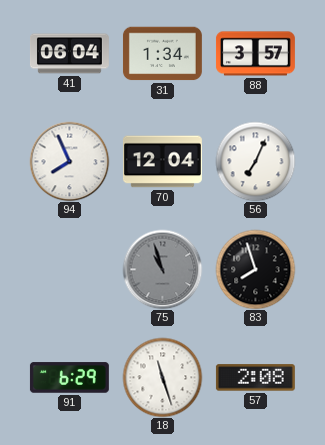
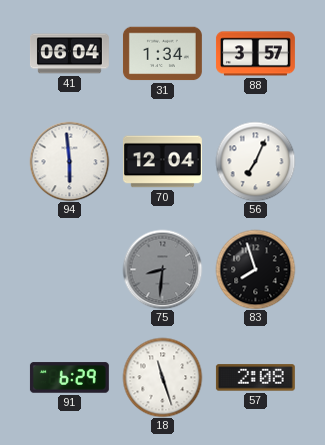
94: 7:56 -> 5:59 (69, 161)
75: 10:57 -> 8:31 (162, 269)
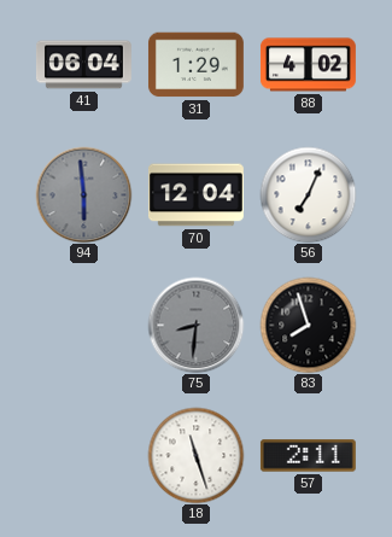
31: 1:34 -> 1:29 (195, 65)
88: 3:57 -> 4:02 (308, 65)
94 dial: white -> grey (83, 194)
91: 6:29 -> none (69, 378)
57: 2:08 -> 2:11 (308, 456)
